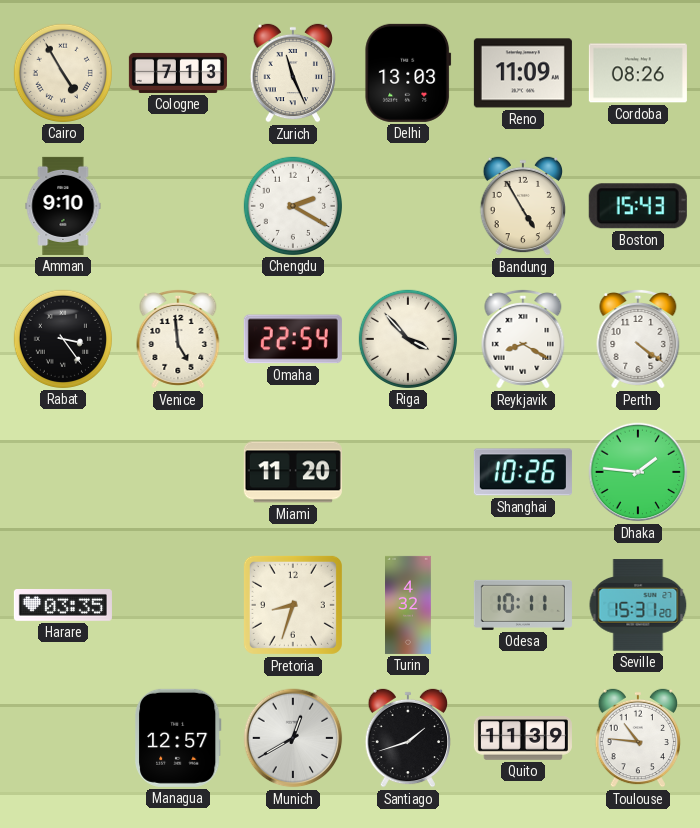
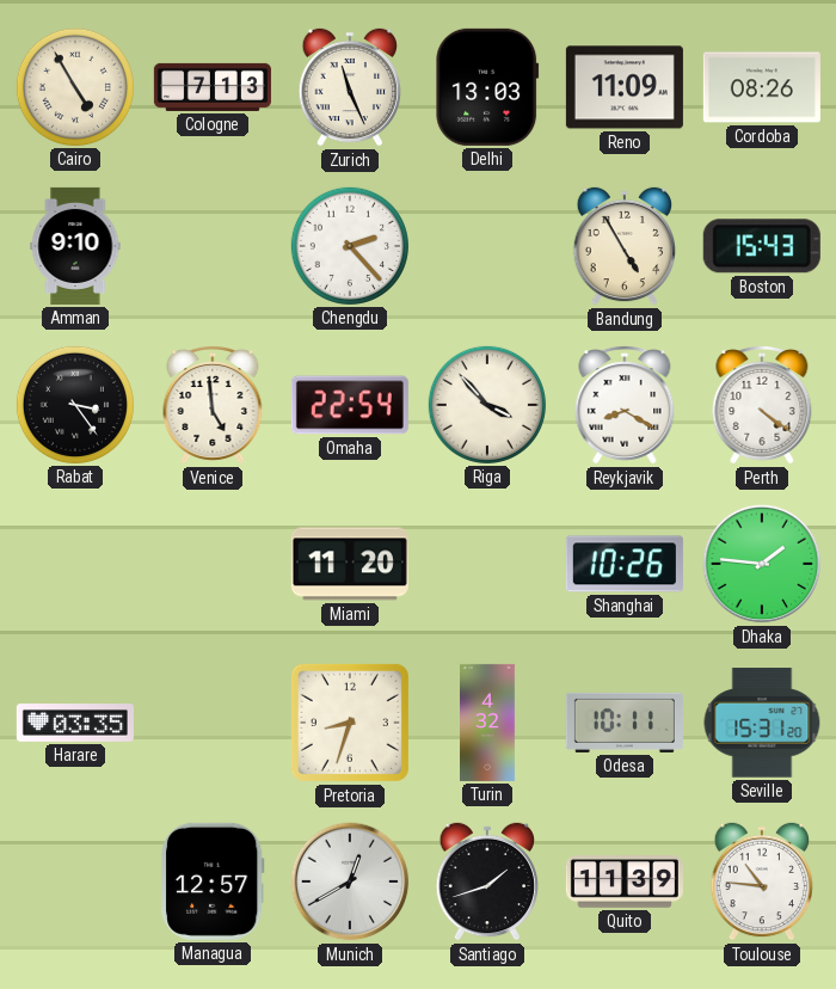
Chengdu: 2:20 -> 2:23 (350, 246)
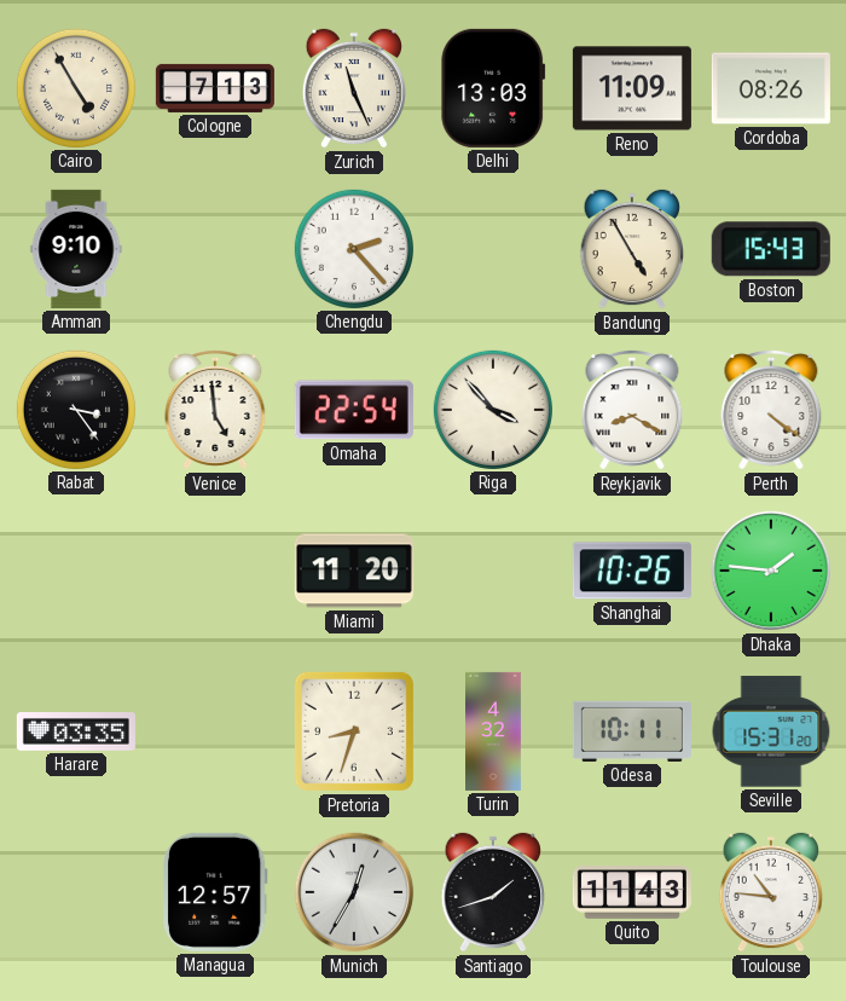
Munich: 12:40 -> 12:35 (354, 892)
Quito: 11:39 -> 11:43 (632, 892)
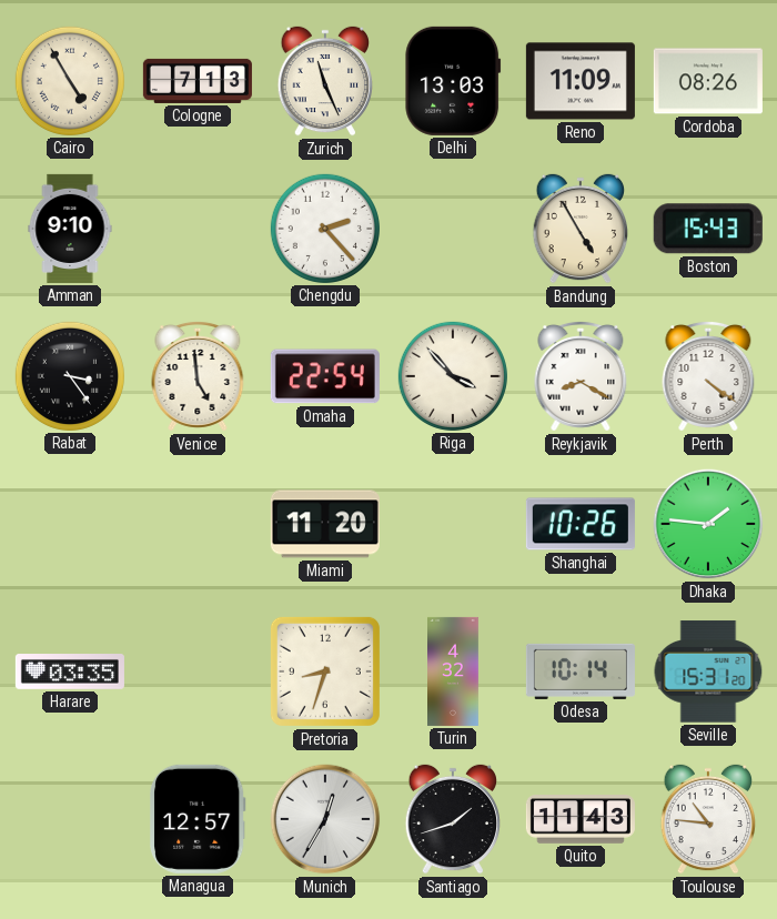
Odesa: 10:11 -> 10:14 (581, 671)
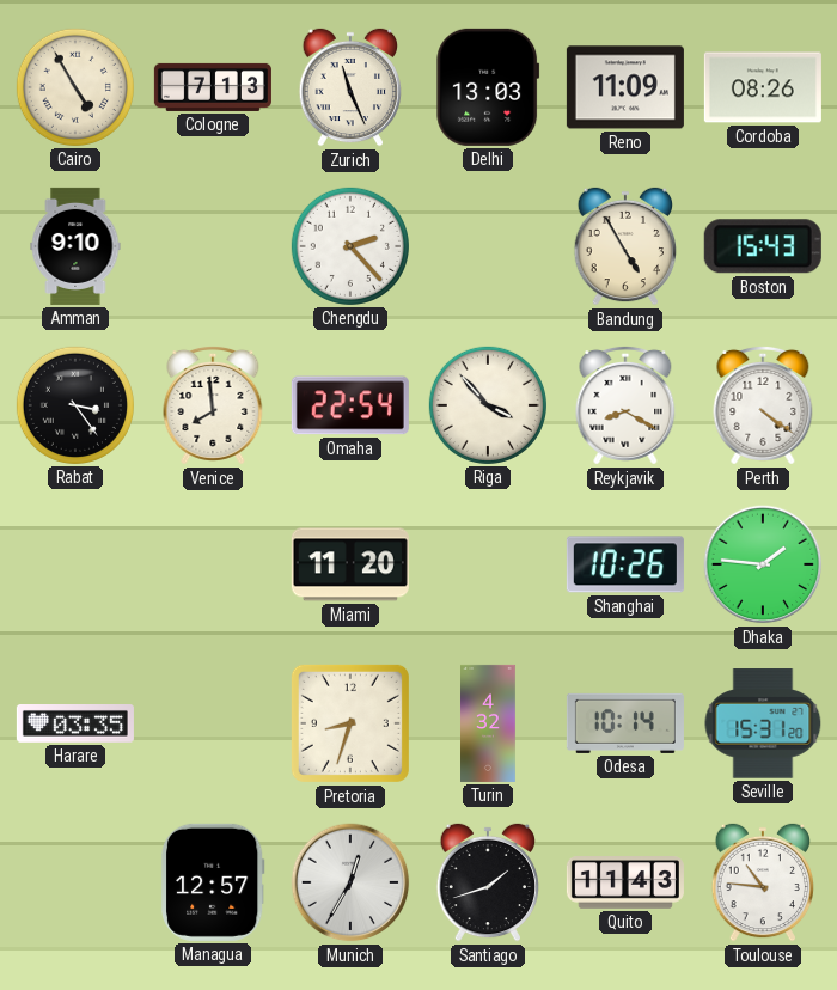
Venice: 4:59 -> 7:59 (213, 405)
